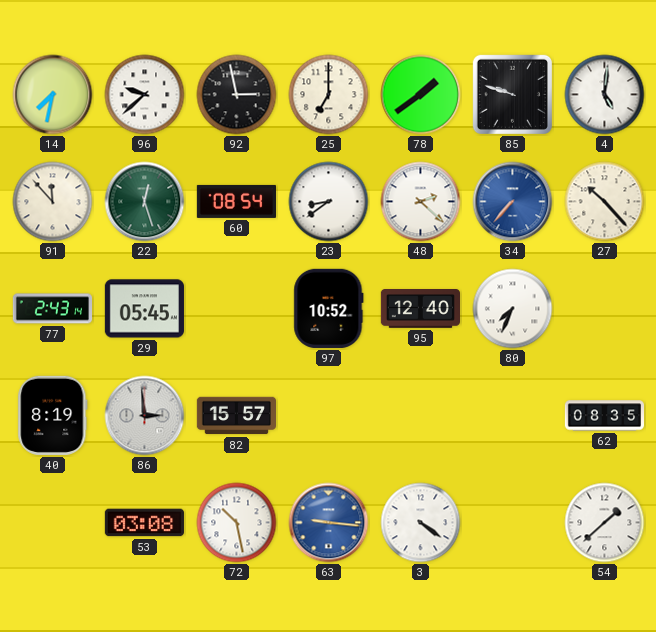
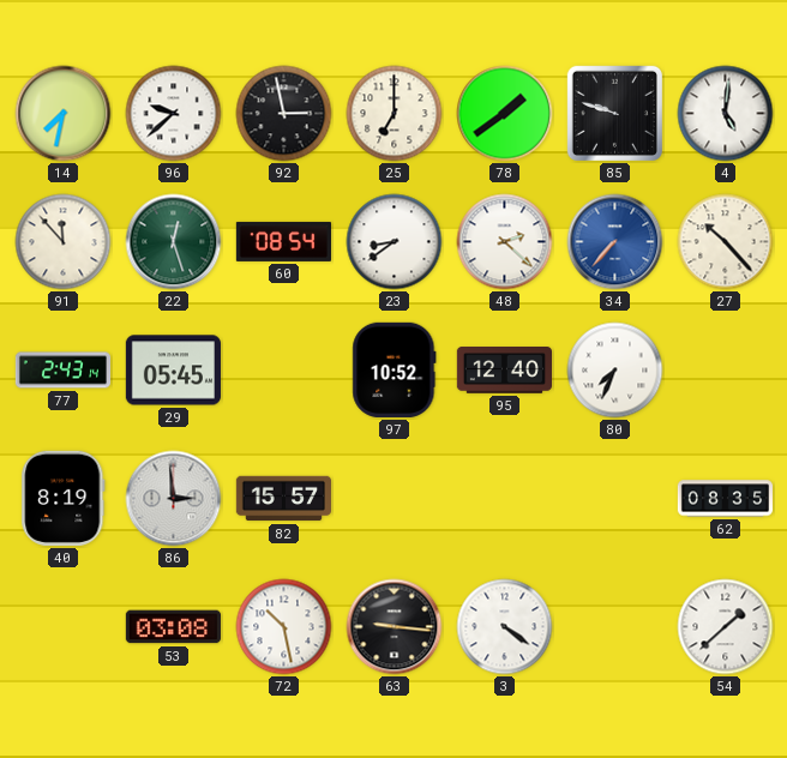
63 dial: blue -> black (395, 627)
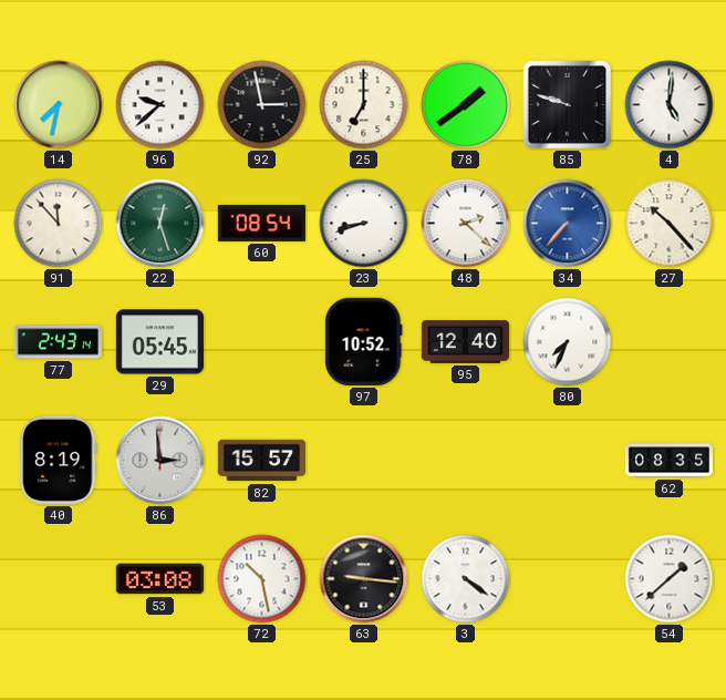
23: 8:39 -> 8:42 (364, 224)
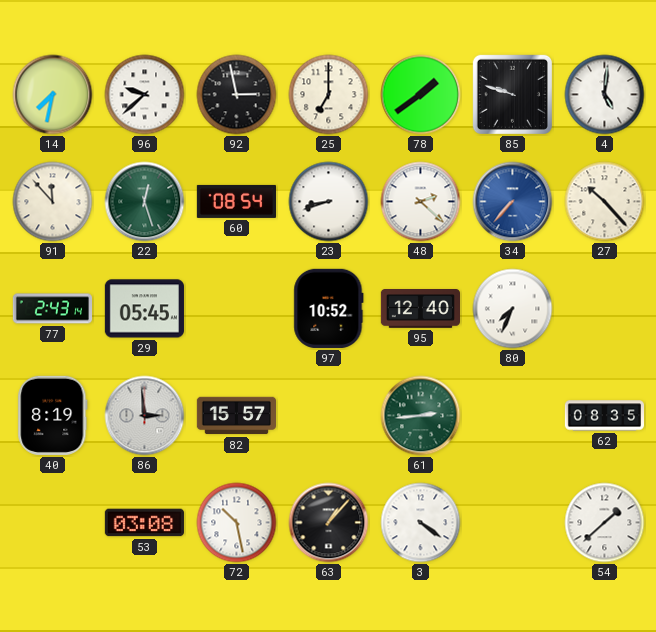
61: none -> 2:44 (421, 416)
63: 9:16 -> 1:07 (329, 523)
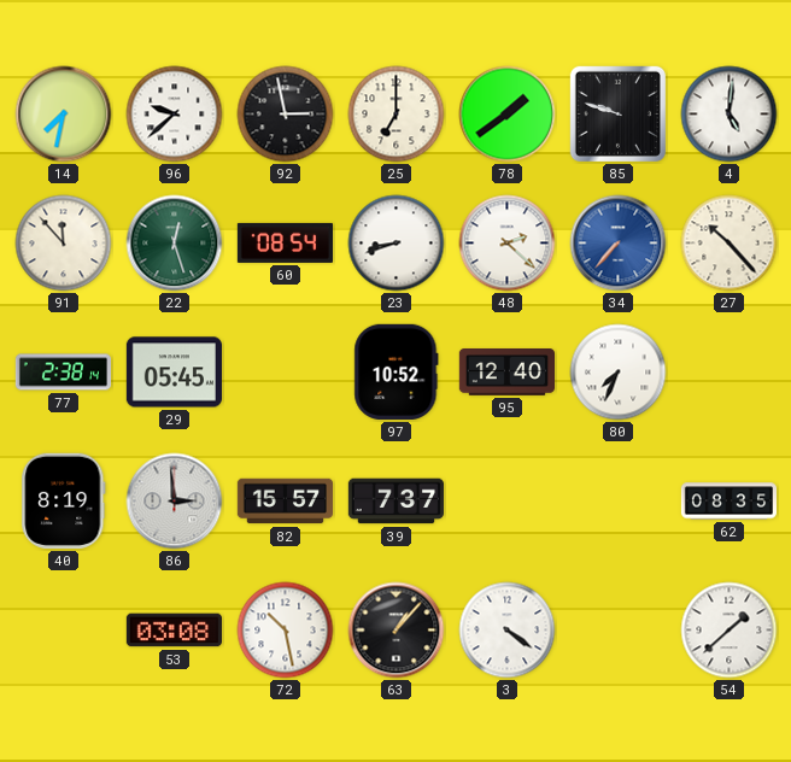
77: 2:43 -> 2:38 (63, 373)
39: none -> 7:37 (395, 502)
61: 2:44 -> none (421, 416)
